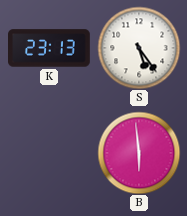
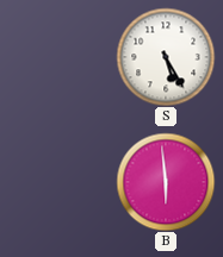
K: 23:13 -> none (50, 48)
S: 5:24 -> 5:25 (166, 57)
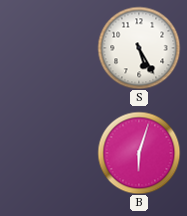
B: 5:59 -> 6:03 (139, 153)
